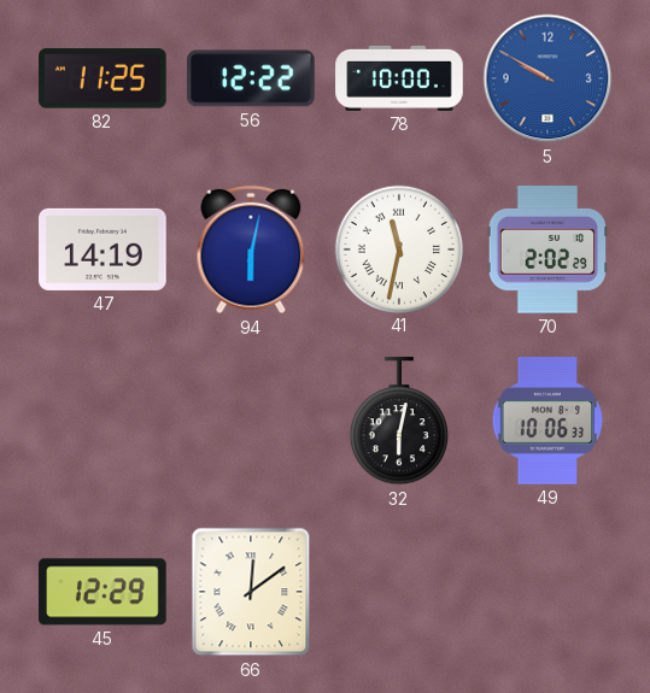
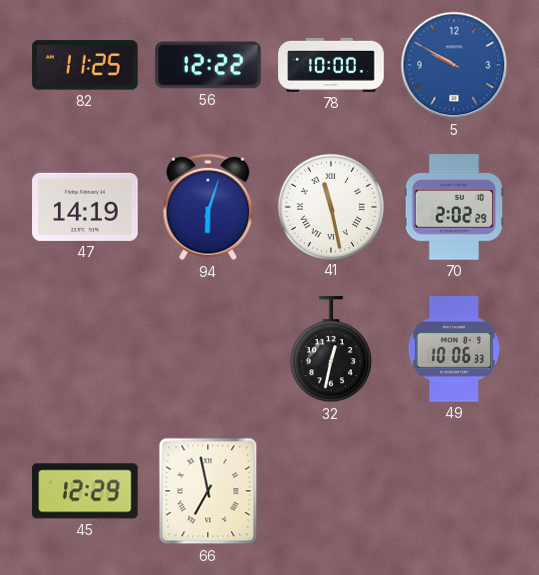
94: 6:02 -> 6:03 (208, 207)
41: 11:32 -> 11:28 (330, 206)
32: 6:02 -> 12:32 (331, 350)
66: 12:09 -> 6:58 (208, 491)
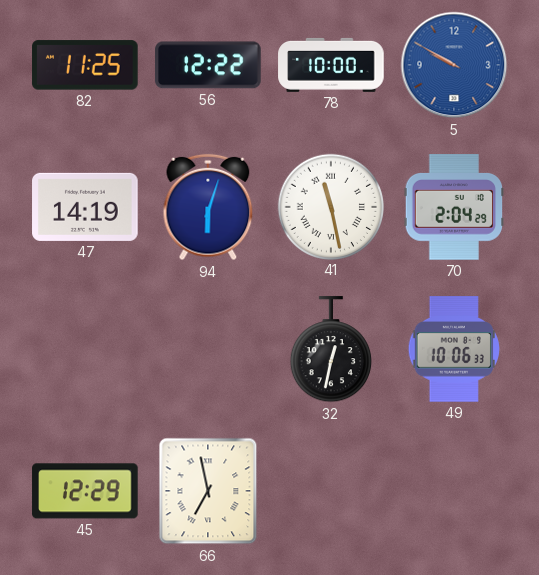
70: 2:02 -> 2:04 (454, 207)
